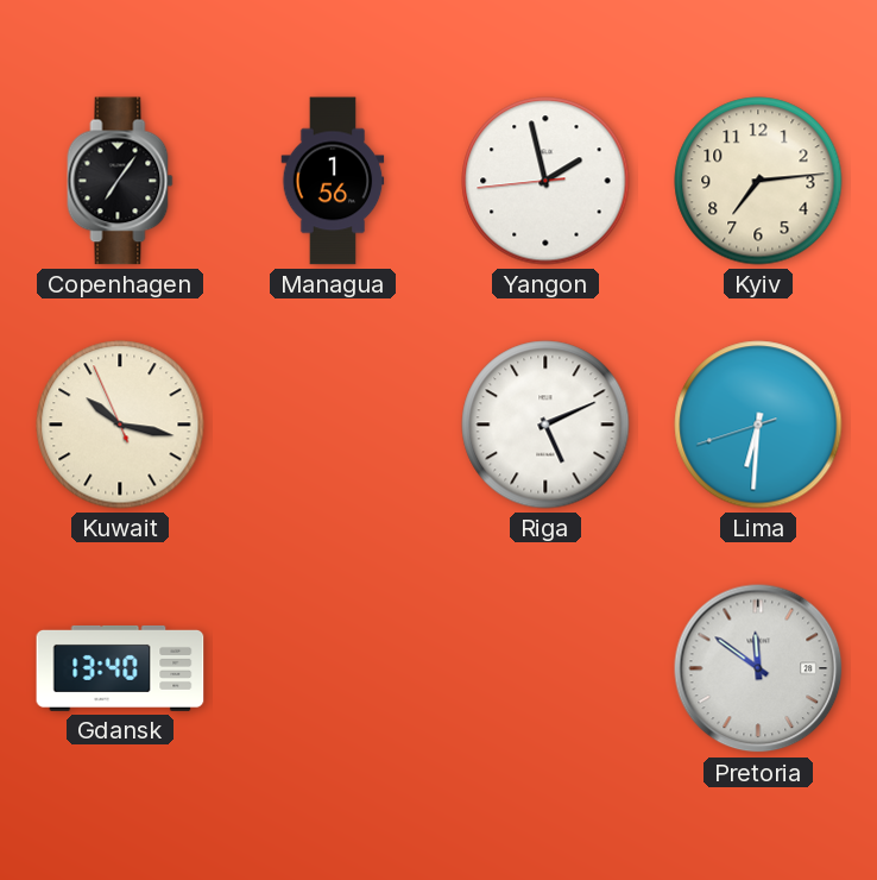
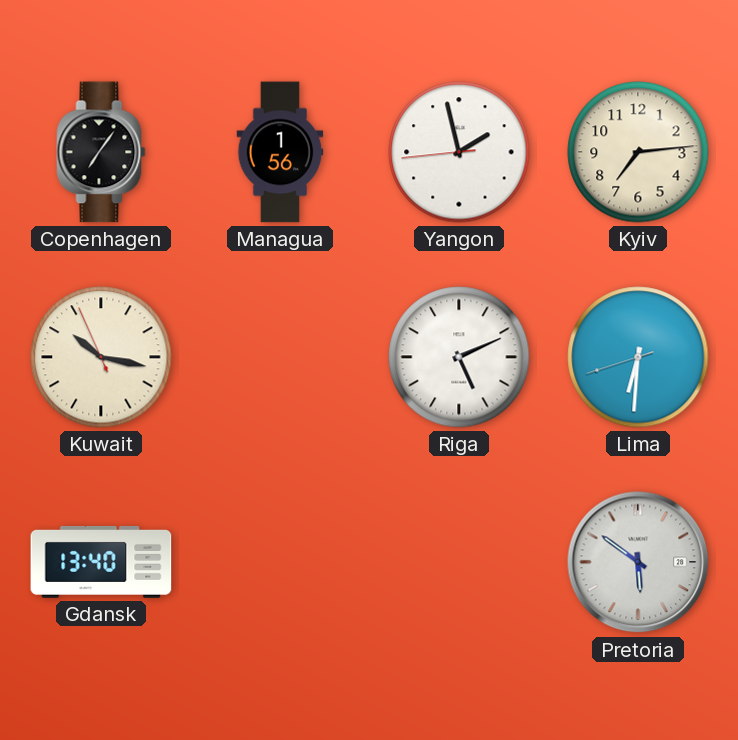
Pretoria: 11:51 -> 5:51 (638, 562)
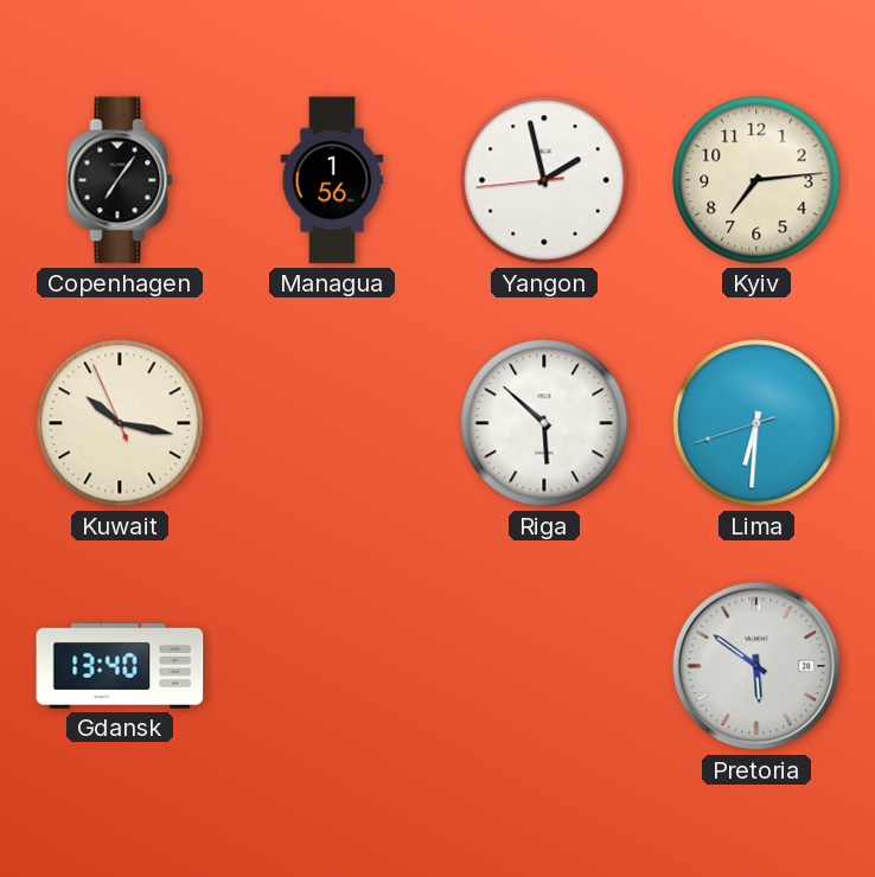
Riga: 5:11 -> 5:52 (544, 423)
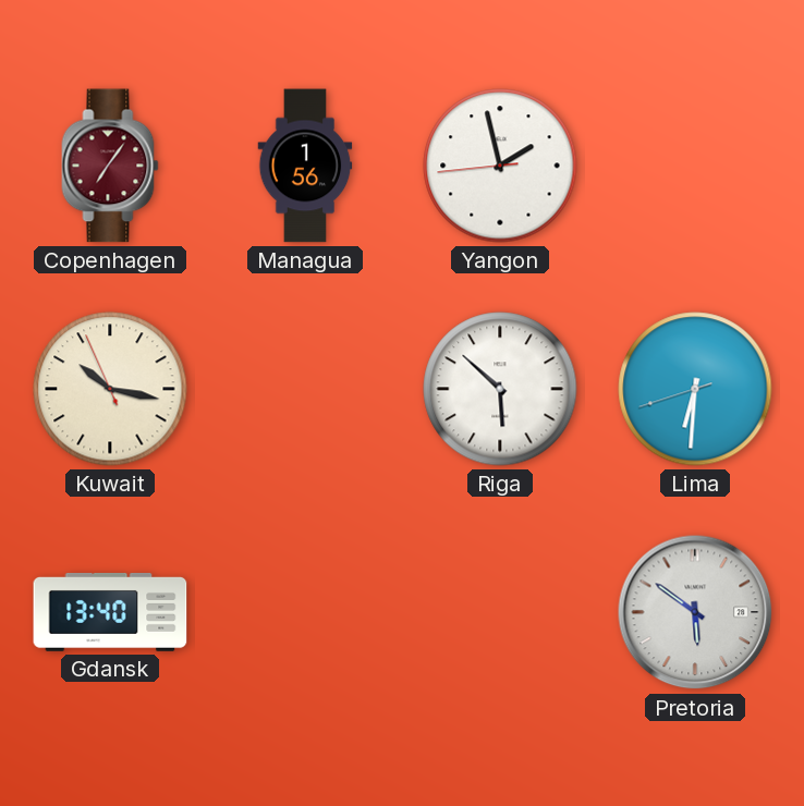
Copenhagen dial: black -> burgundy (110, 166)
Kyiv: 7:14 -> none (756, 180)
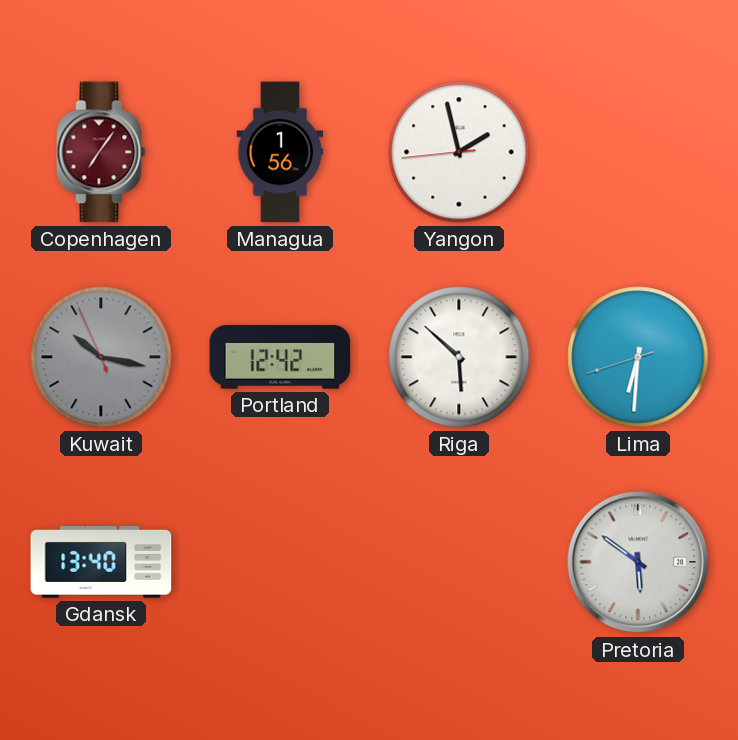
Kuwait dial: cream -> grey (101, 357)
Portland: none -> 12:42 (280, 357)
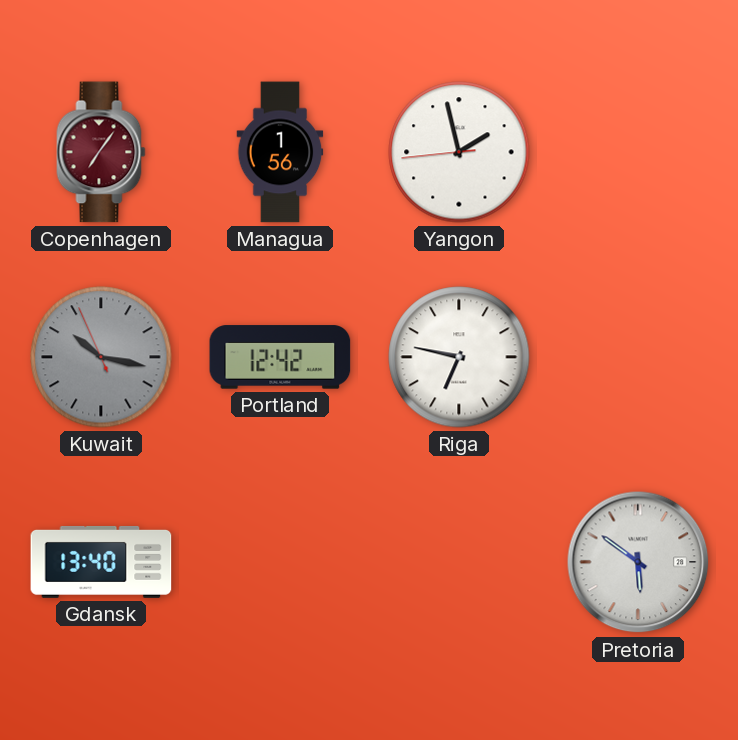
Riga: 5:52 -> 6:47 (459, 357)
Lima: 6:30 -> none (638, 357)
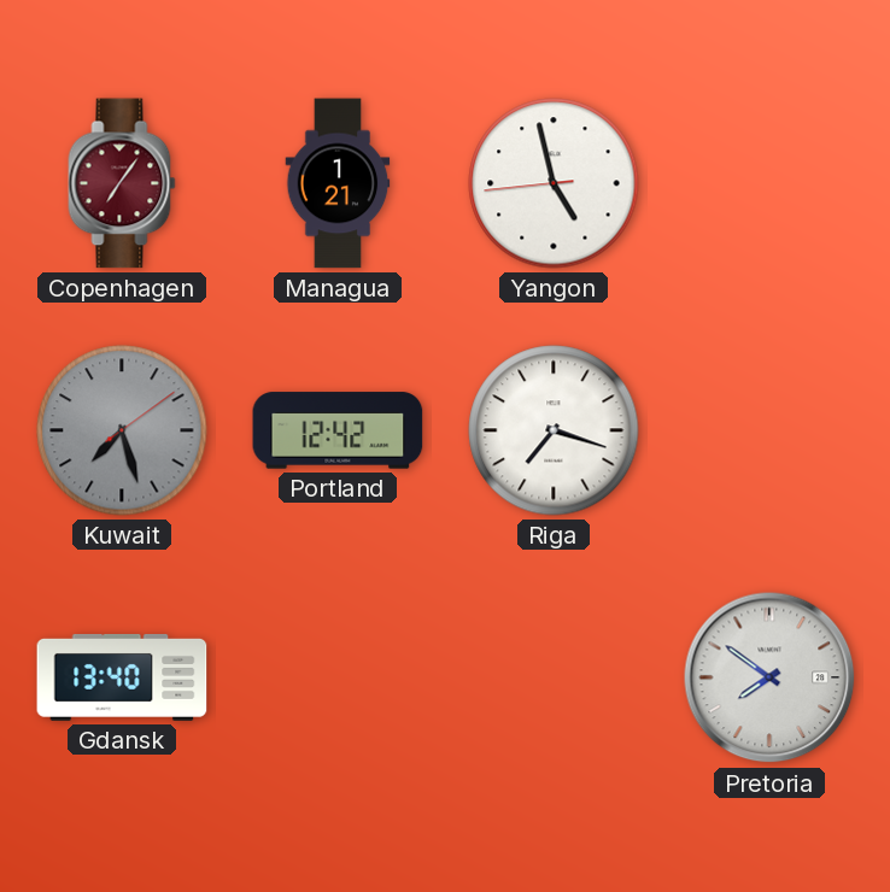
Managua: 1:56 -> 1:21 (338, 183)
Yangon: 1:57 -> 4:57 (554, 183)
Kuwait: 10:16 -> 7:27 (122, 430)
Riga: 6:47 -> 7:18 (554, 430)
Pretoria: 5:51 -> 7:51 (769, 677)
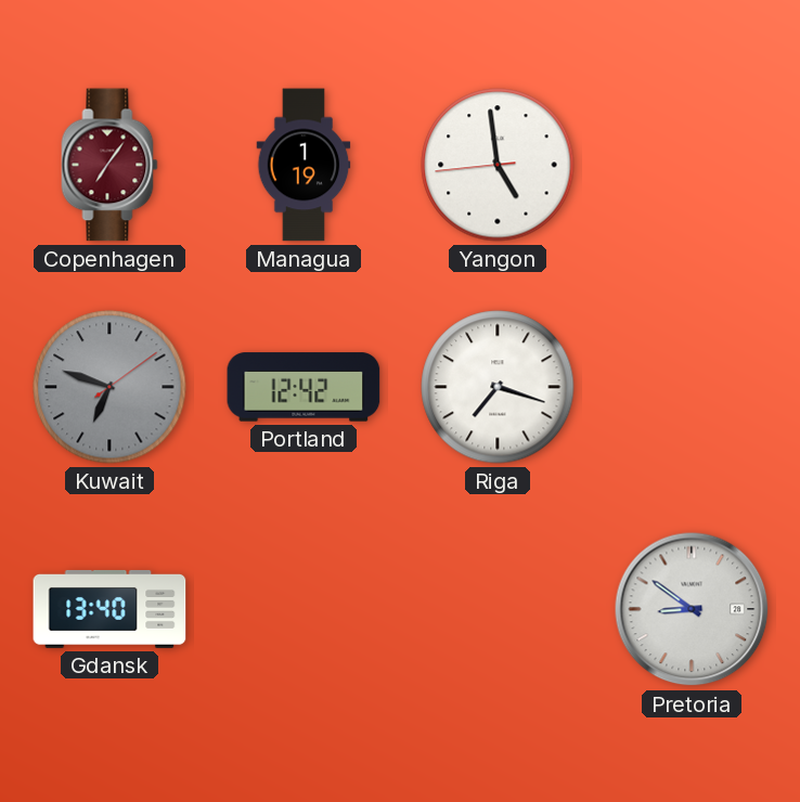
Managua: 1:21 -> 1:19 (304, 165)
Yangon: 4:57 -> 4:58 (498, 165)
Kuwait: 7:27 -> 6:48 (109, 387)
Pretoria: 7:51 -> 8:51 (692, 609)
